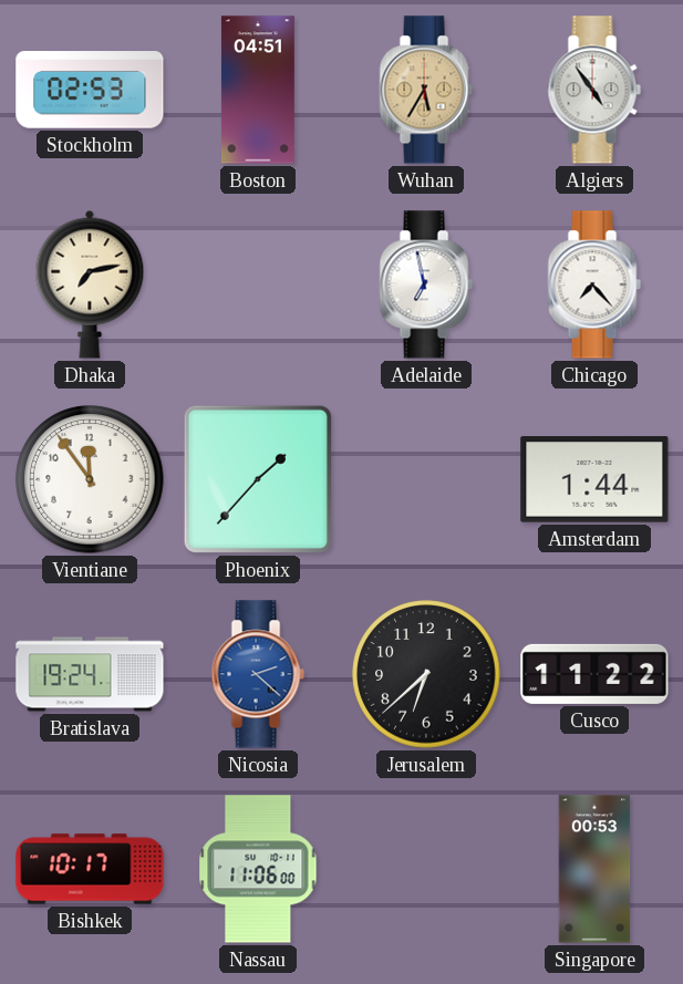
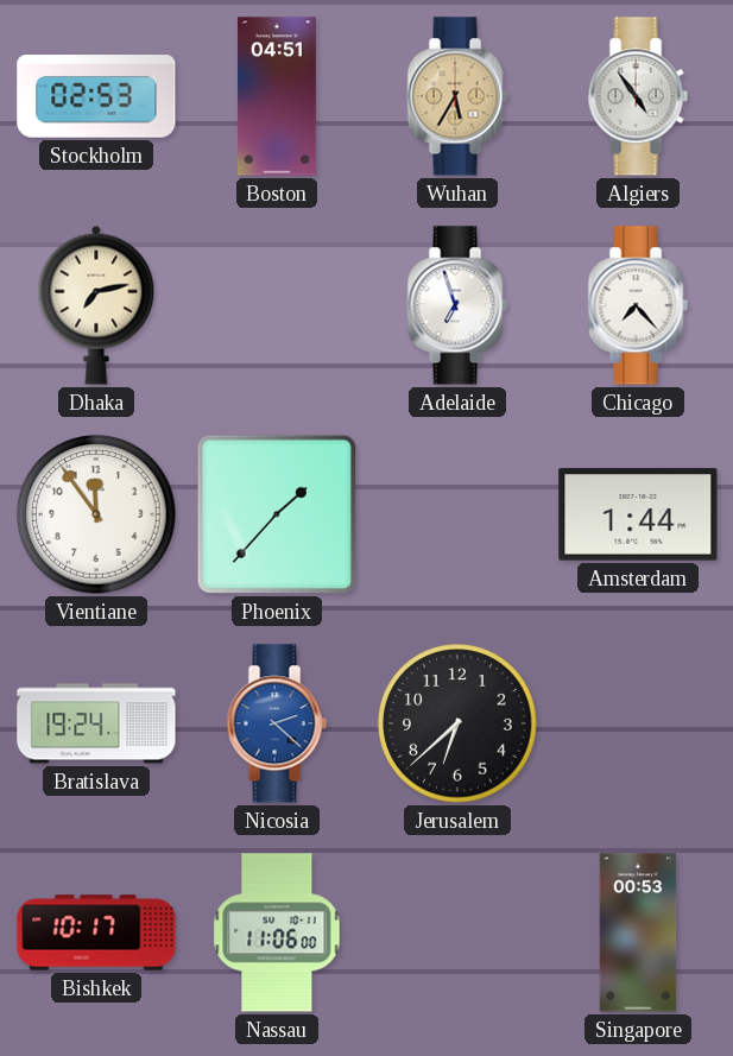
Adelaide: 6:58 -> 6:57 (457, 305)
Cusco: 11:22 -> none (594, 674)
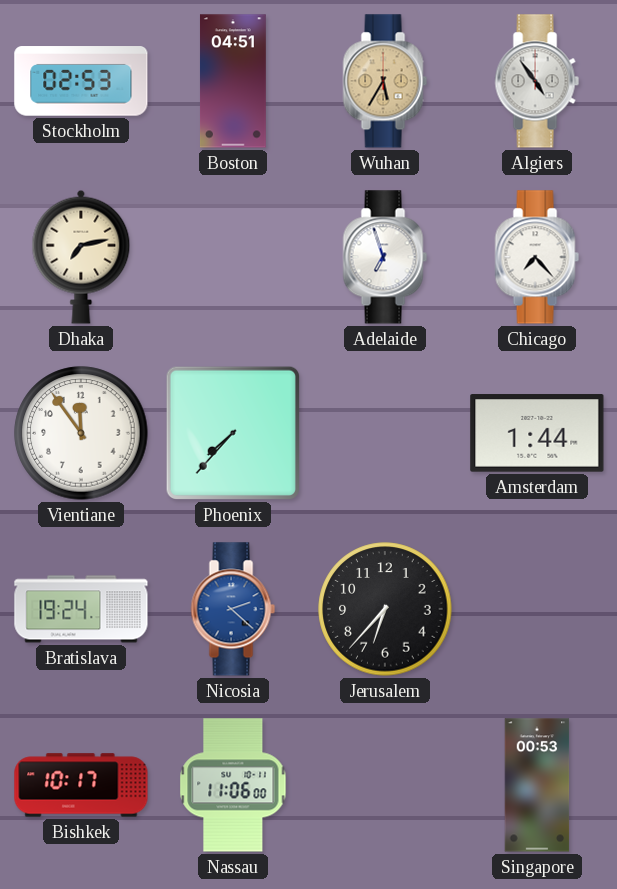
Phoenix: 1:37 -> 7:37 (233, 433)
Jerusalem: 6:38 -> 6:37 (385, 609)
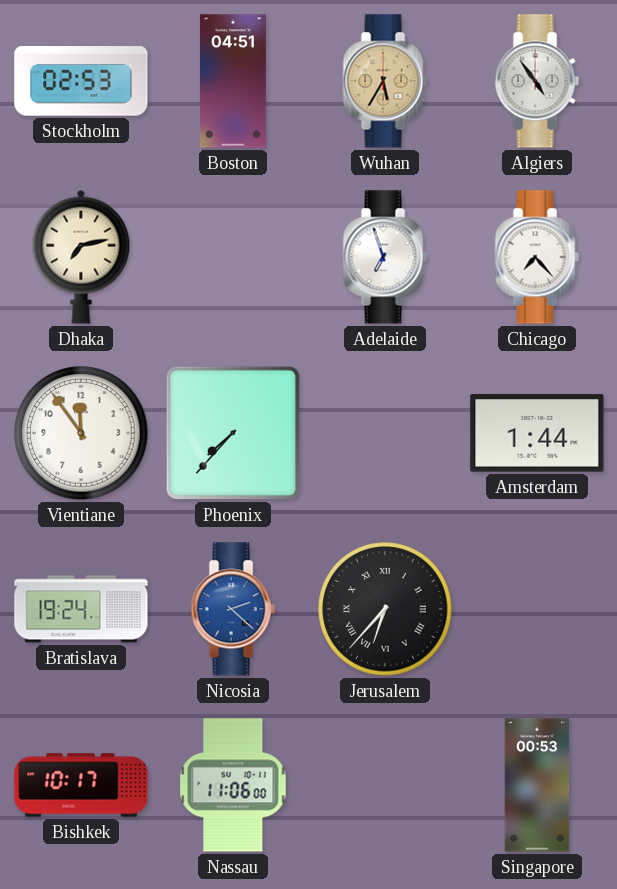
Jerusalem numerals: Arabic -> Roman (385, 609)
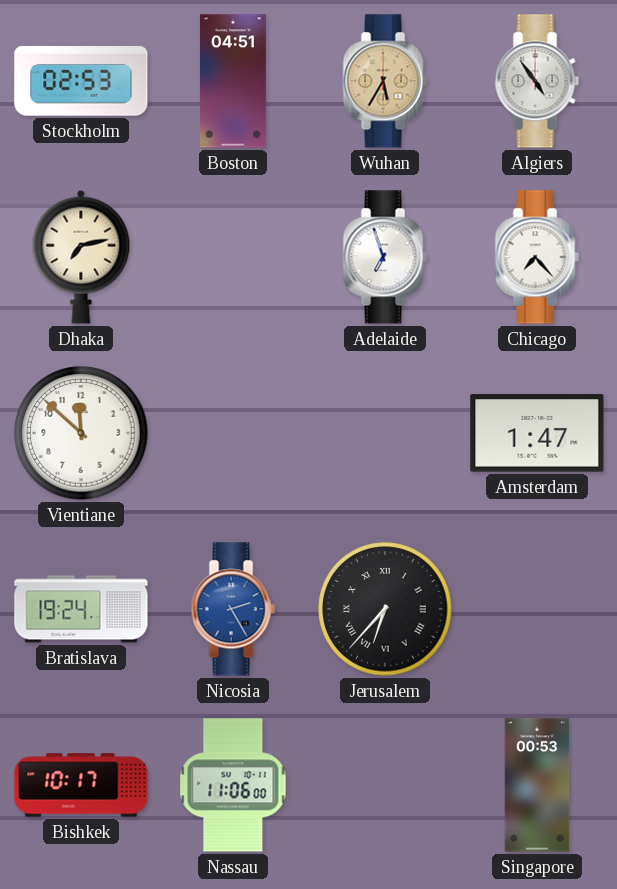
Vientiane: 11:54 -> 11:52 (81, 433)
Phoenix: 7:37 -> none (233, 433)
Amsterdam: 1:44 -> 1:47 (537, 433)
Nicosia: 2:22 -> 2:25 (233, 609)
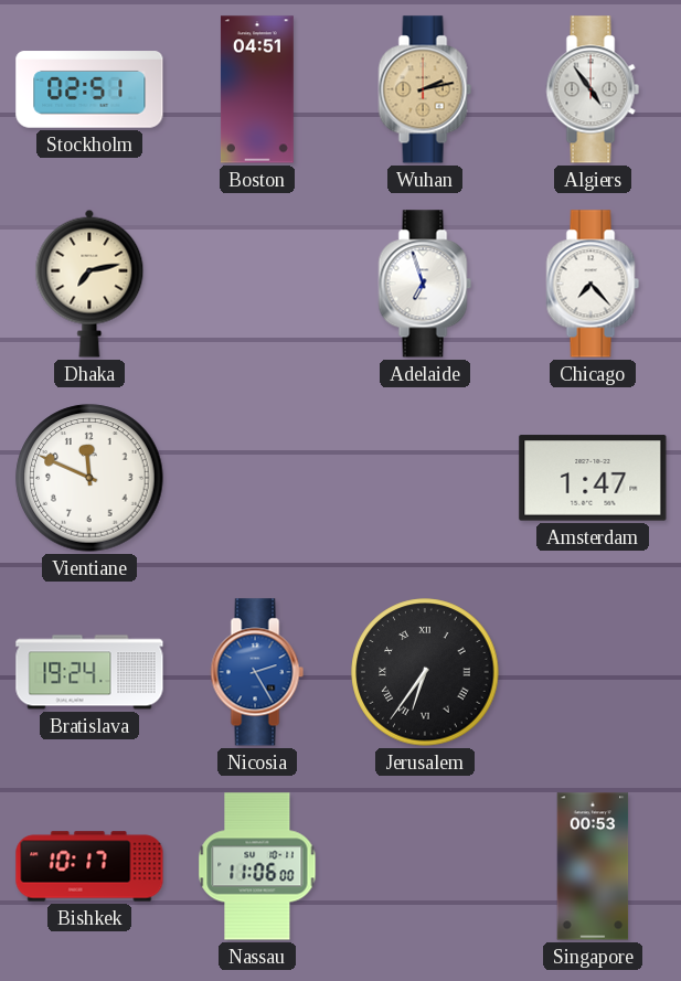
Stockholm: 02:53 -> 02:51 (89, 89)
Wuhan: 5:35 -> 2:13 (425, 89)
Vientiane: 11:52 -> 11:49 (89, 478)
Jerusalem: 6:37 -> 6:36 (425, 672)
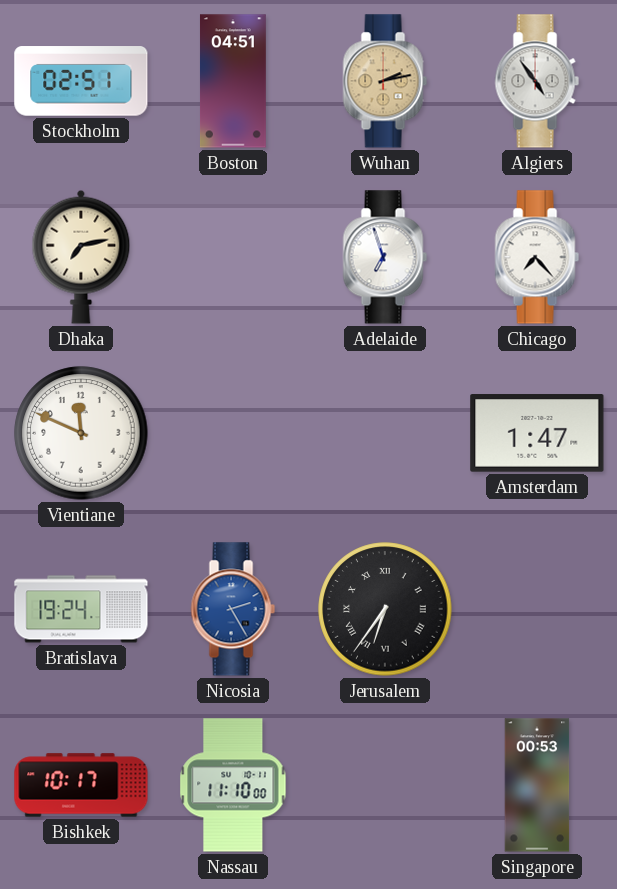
Nassau: 11:06 -> 11:10 (233, 785)
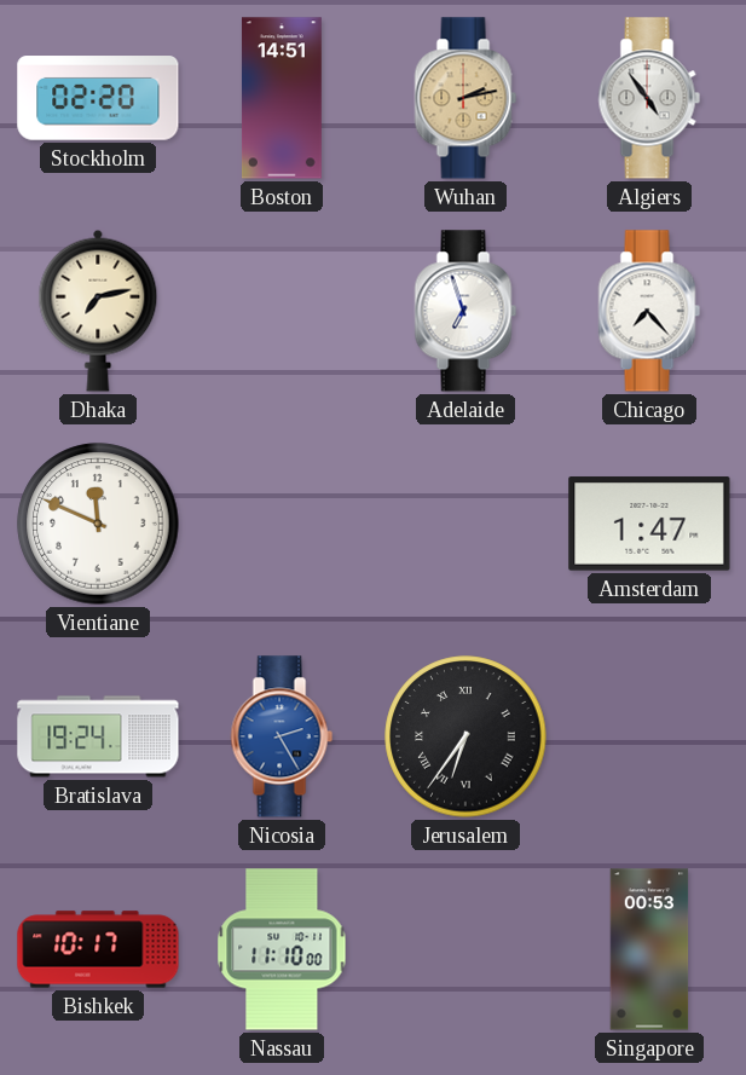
Stockholm: 02:51 -> 02:20 (98, 98)
Boston: 04:51 -> 14:51 (282, 98)
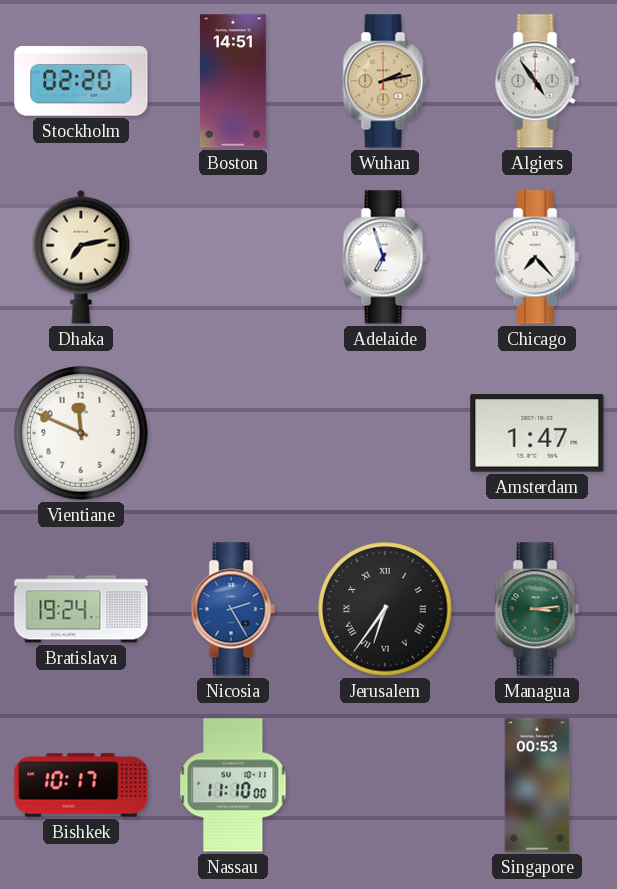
Managua: none -> 3:14 (537, 609)
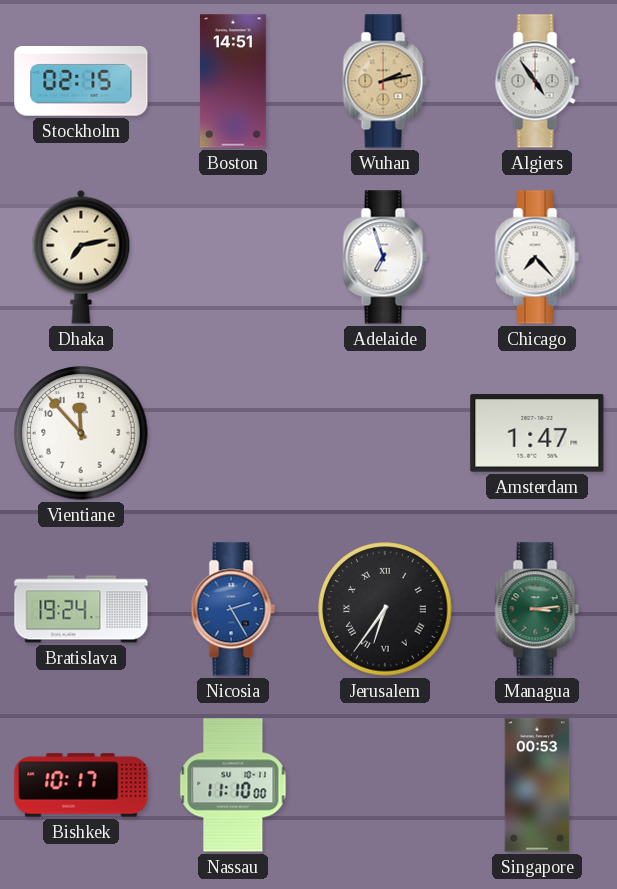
Stockholm: 02:20 -> 02:15 (81, 81)
Vientiane: 11:49 -> 11:53 (81, 433)
